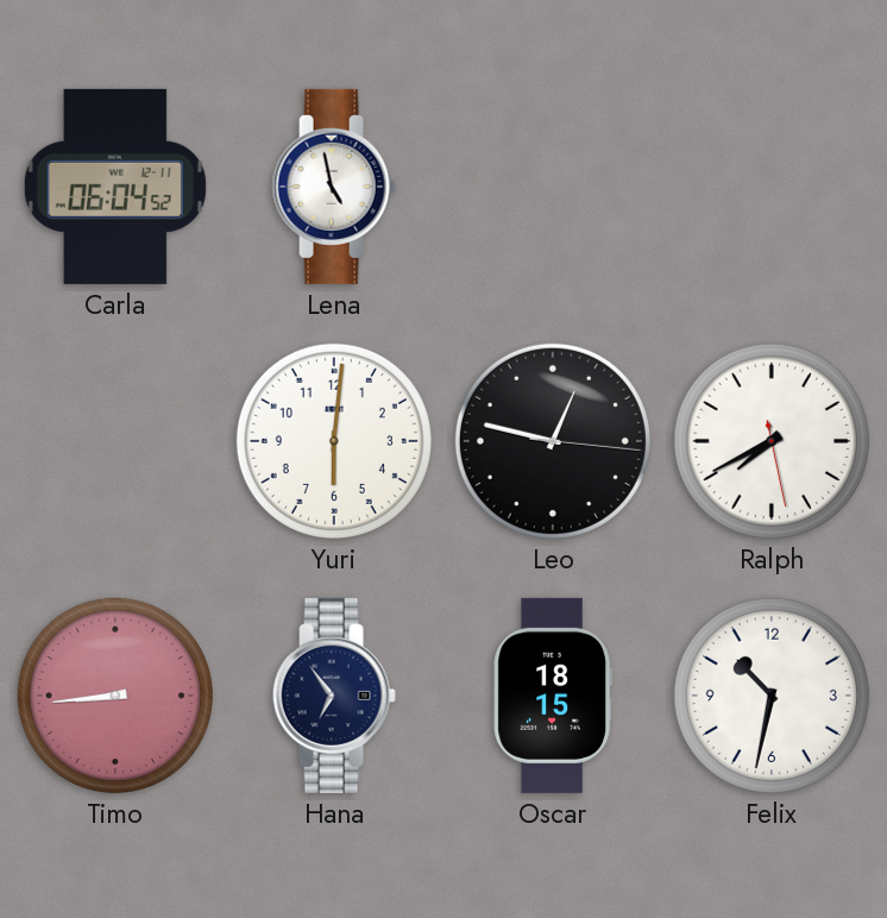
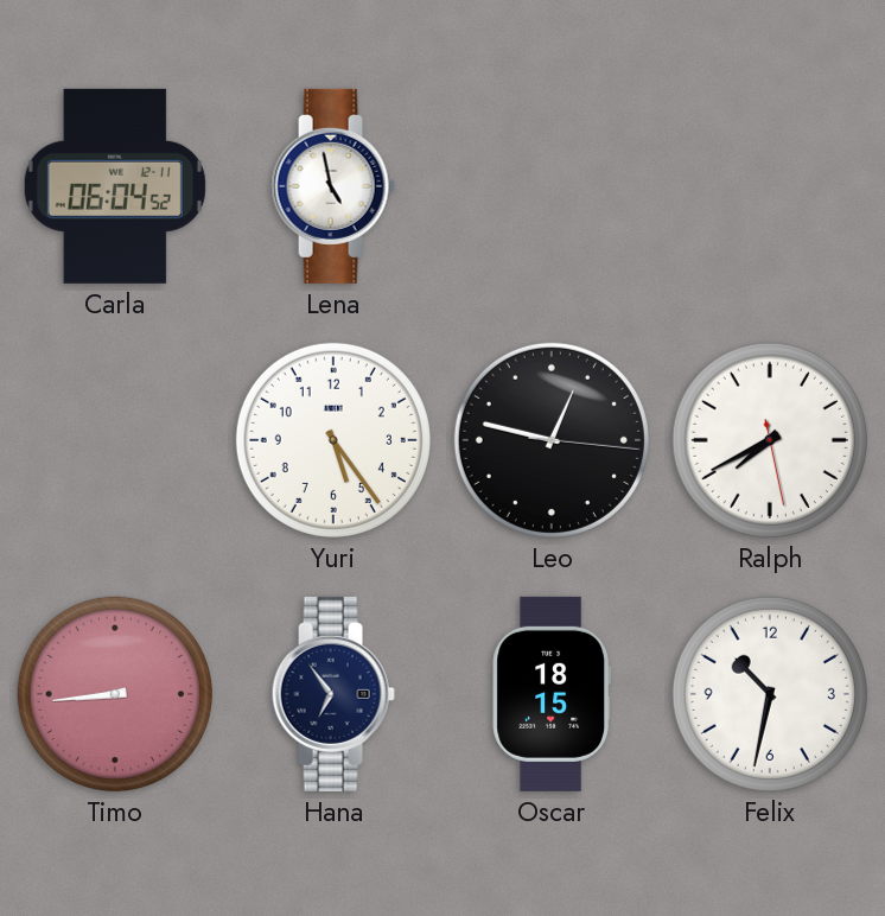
Yuri: 6:01 -> 5:24 (333, 440)
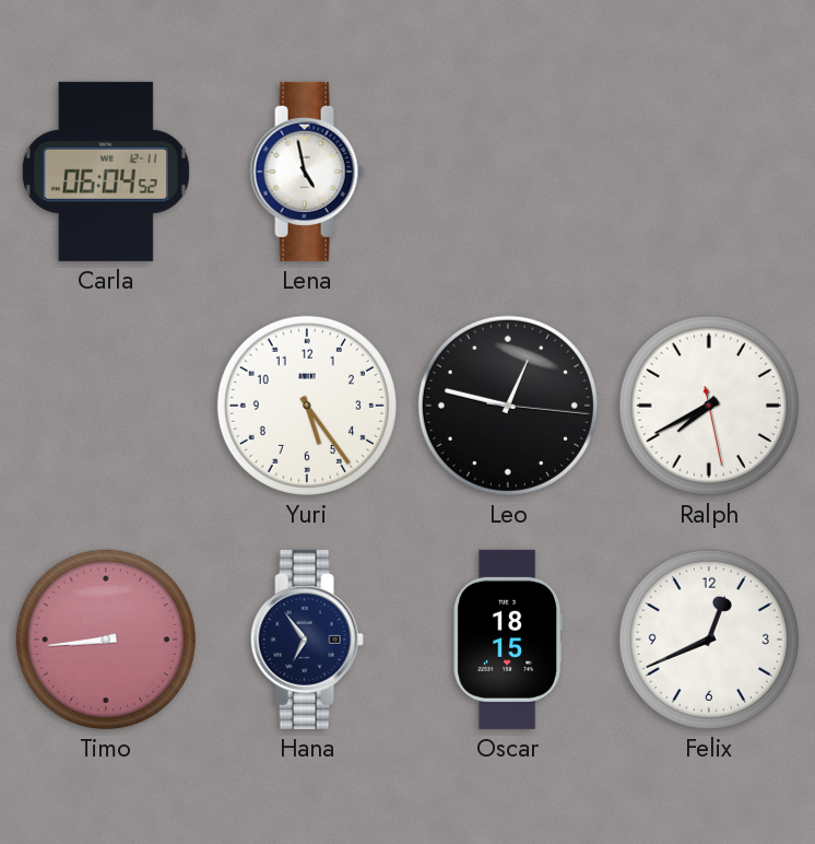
Felix: 10:32 -> 12:41 (709, 640)
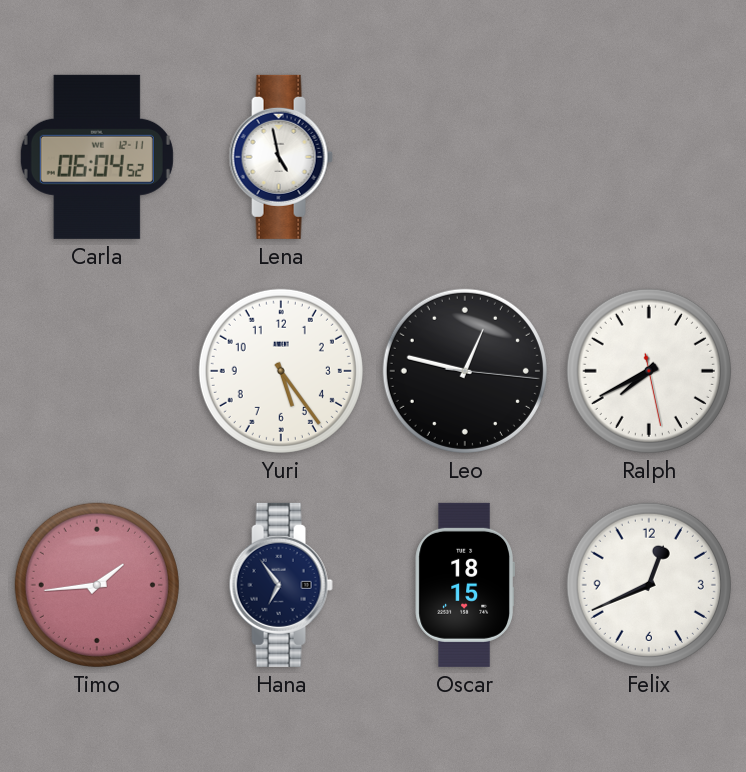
Timo: 8:44 -> 1:44 (97, 585)
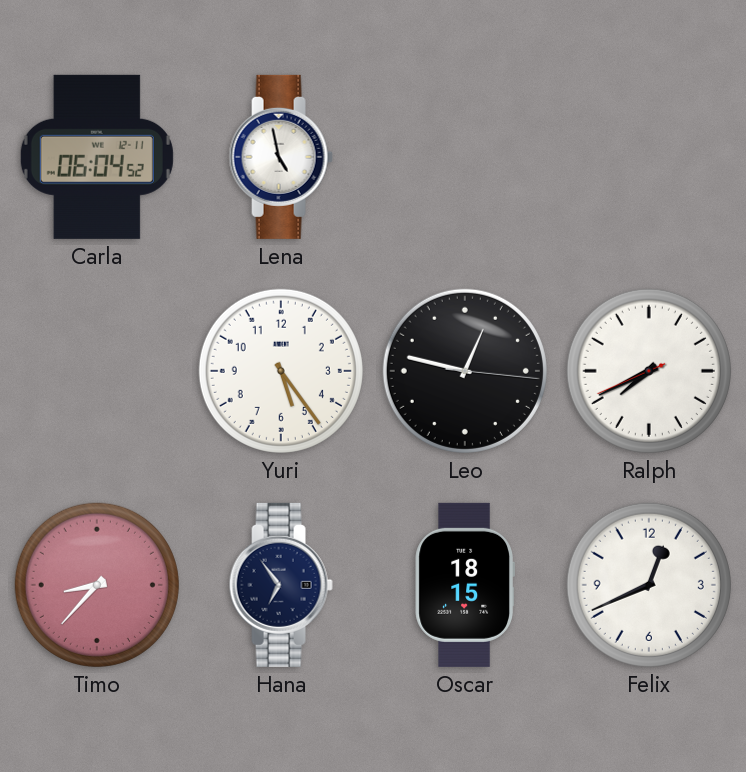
Ralph: 7:40:28 -> 7:40:41 (649, 371)
Timo: 1:44 -> 8:37 (97, 585)
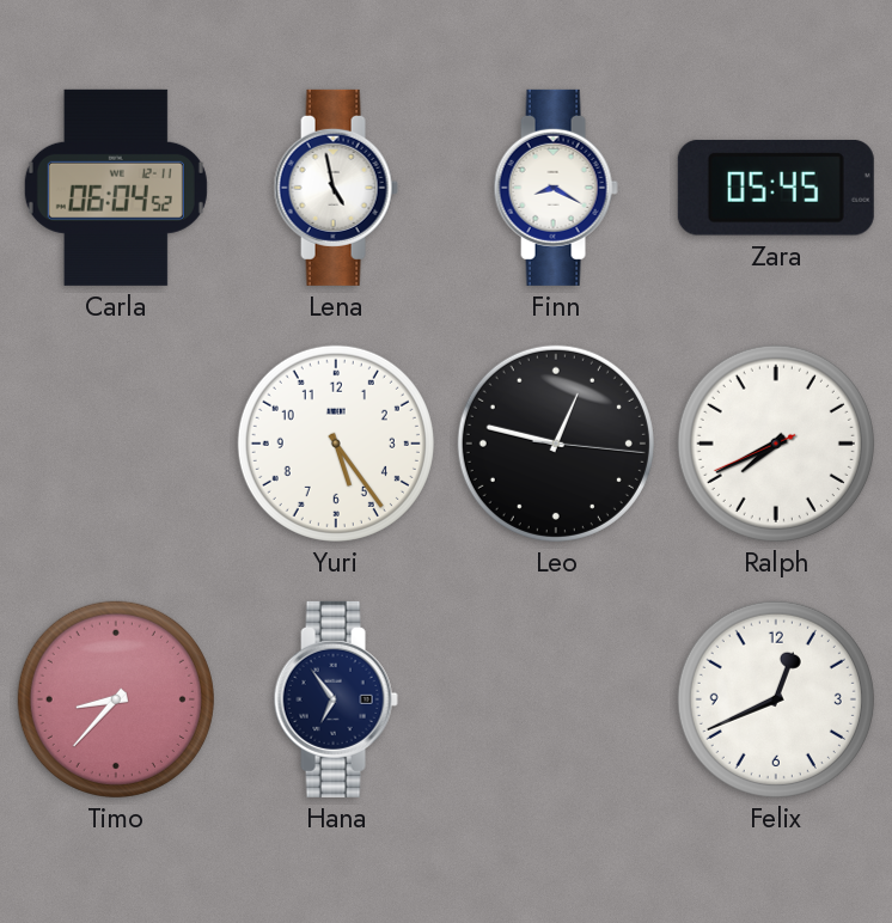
Finn: none -> 8:20 (556, 188)
Zara: none -> 05:45 (776, 188)
Oscar: 18:15 -> none (464, 585)
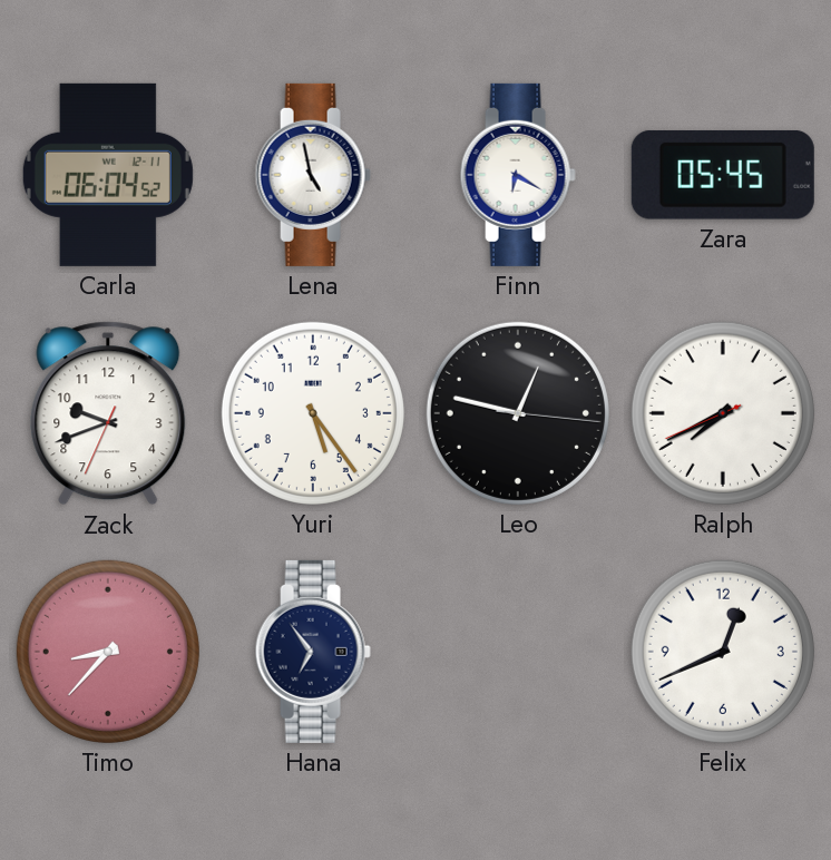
Finn: 8:20 -> 6:20 (518, 175)
Zack: none -> 9:41 (108, 413)
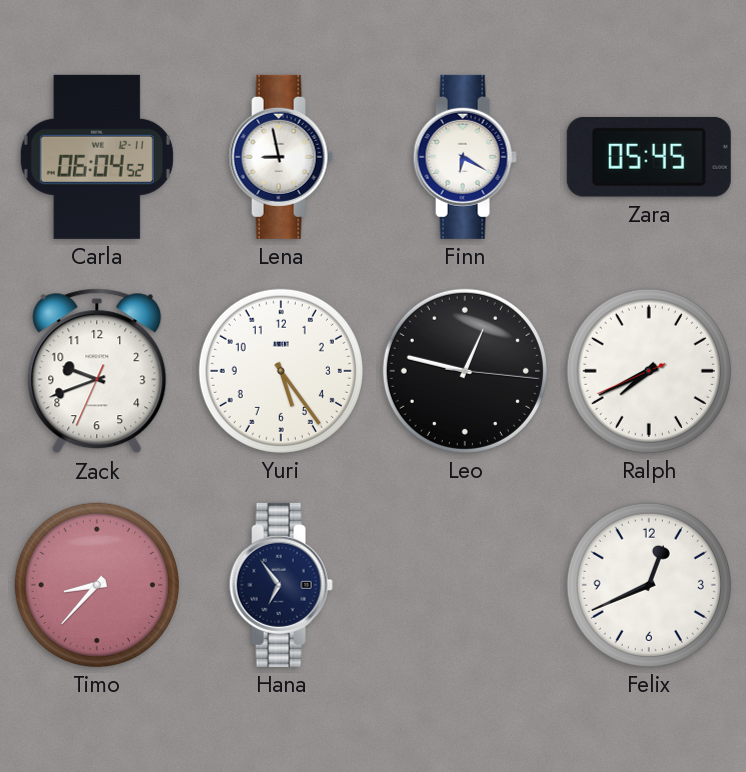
Lena: 4:58 -> 8:58 (281, 157)
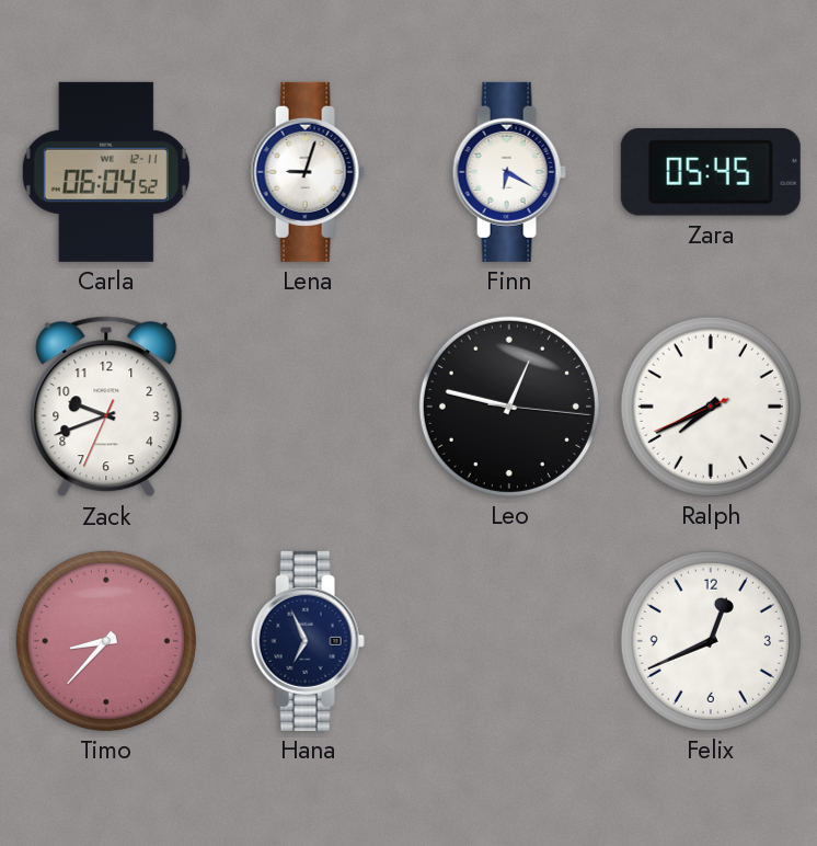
Lena: 8:58 -> 9:03 (308, 172)
Yuri: 5:24 -> none (281, 371)
Hana: 6:54 -> 6:56 (308, 641)
